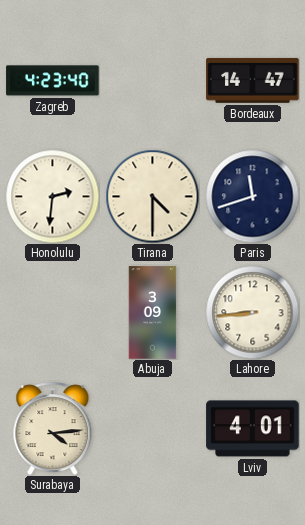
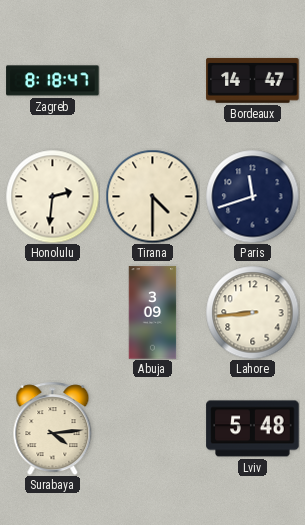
Zagreb: 4:23 -> 8:18 (53, 81)
Lviv: 4:01 -> 5:48 (253, 429)
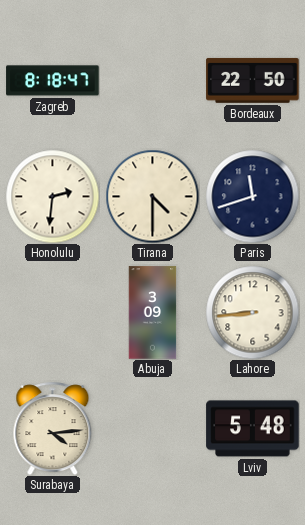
Bordeaux: 14:47 -> 22:50 (253, 80)
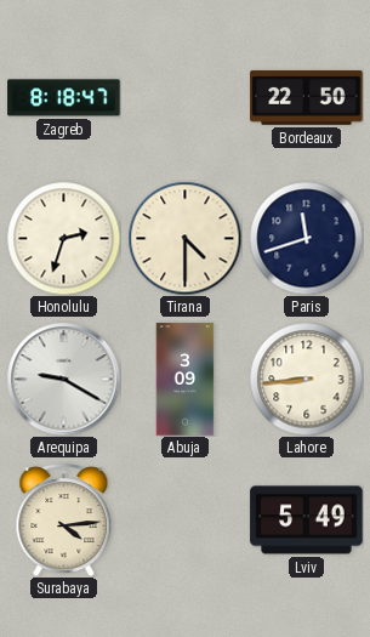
Honolulu: 2:31 -> 2:33 (63, 238)
Arequipa: none -> 9:20 (63, 379)
Lviv: 5:48 -> 5:49 (307, 521)
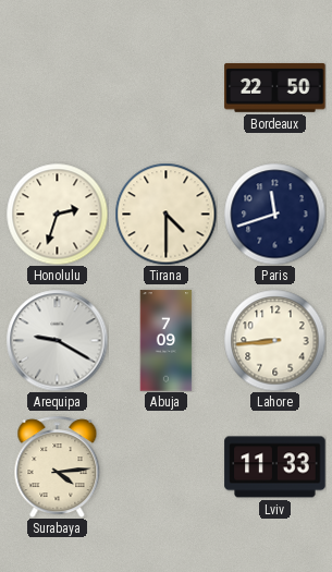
Zagreb: 8:18 -> none (64, 98)
Abuja: 3:09 -> 7:09 (167, 341)
Lviv: 5:49 -> 11:33 (275, 467)
